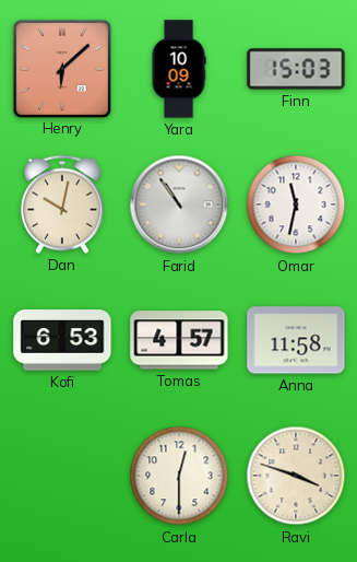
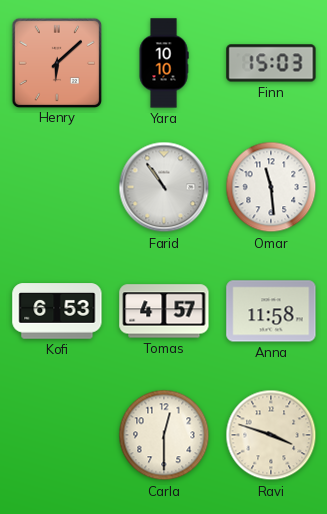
Yara: 10:09 -> 10:10 (164, 63)
Dan: 10:02 -> none (62, 204)
Omar: 11:32 -> 11:29 (271, 187)
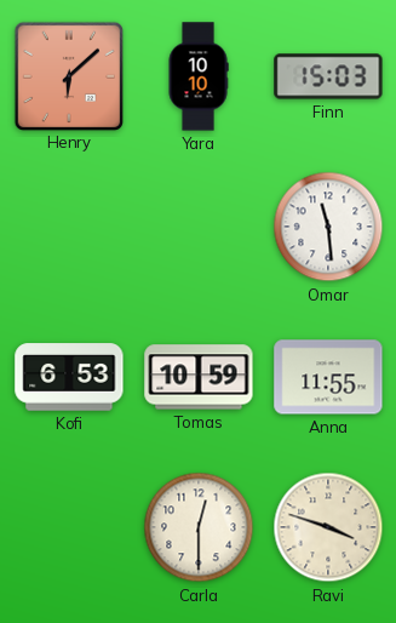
Farid: 10:54 -> none (164, 187)
Tomas: 4:57 -> 10:59 (199, 377)
Anna: 11:58 -> 11:55 (328, 377)
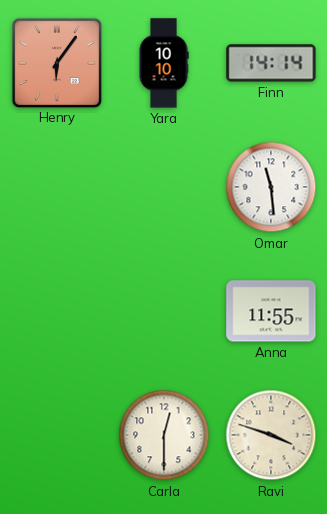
Henry: 6:08 -> 6:06 (56, 62)
Finn: 15:03 -> 14:14 (271, 63)
Kofi: 6:53 -> none (69, 377)
Tomas: 10:59 -> none (199, 377)
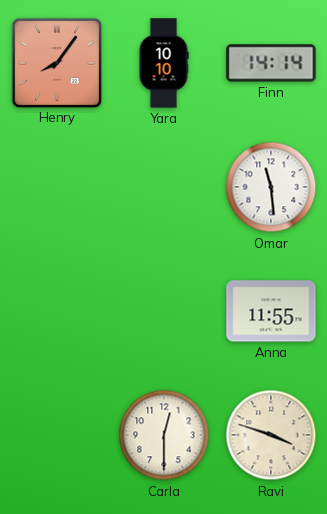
Henry: 6:06 -> 8:06 (56, 62)
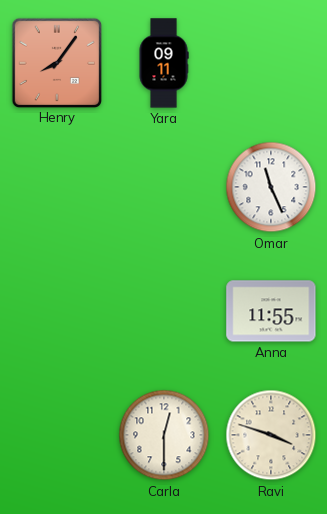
Yara: 10:10 -> 09:11 (164, 63)
Finn: 14:14 -> none (271, 63)
Omar: 11:29 -> 11:26 (271, 187)
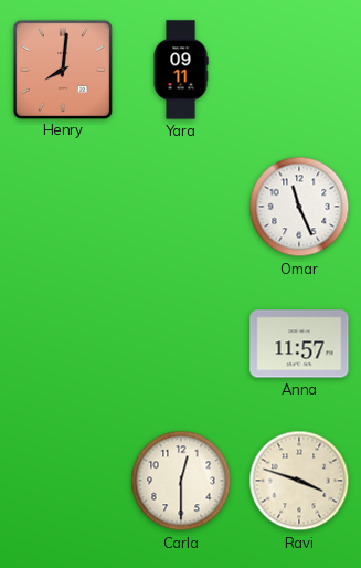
Henry: 8:06 -> 8:01 (62, 69)
Anna: 11:55 -> 11:57 (299, 344)
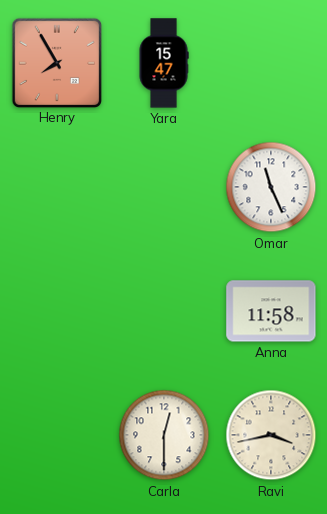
Henry: 8:01 -> 7:55 (56, 62)
Yara: 09:11 -> 15:47 (164, 63)
Anna: 11:57 -> 11:58 (271, 311)
Ravi: 3:48 -> 3:43 (271, 435)
